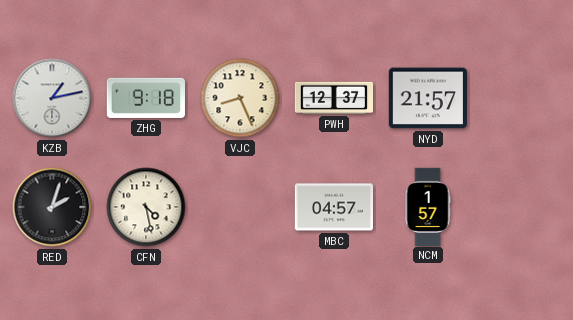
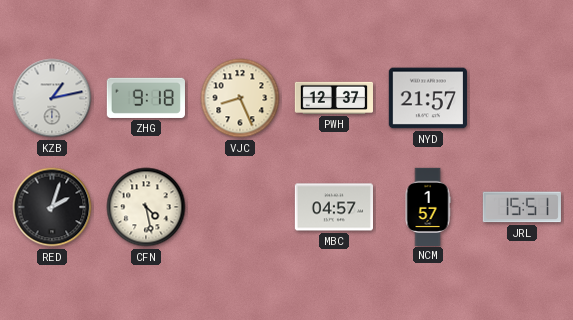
JRL: none -> 15:51 (522, 207)
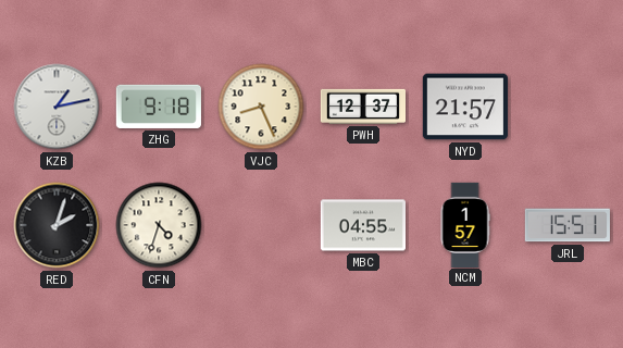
CFN: 4:28 -> 4:33 (159, 225)
MBC: 04:57 -> 04:55 (362, 225)
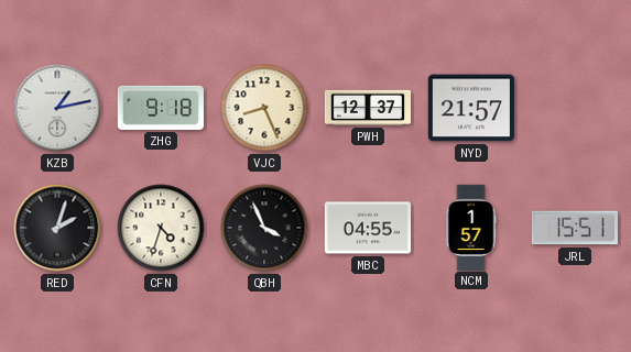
QBH: none -> 3:56 (264, 228)
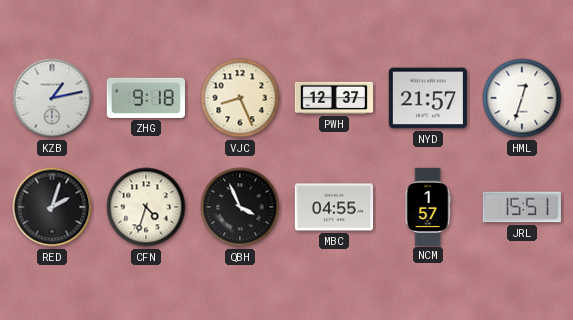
HML: none -> 12:33 (522, 98)
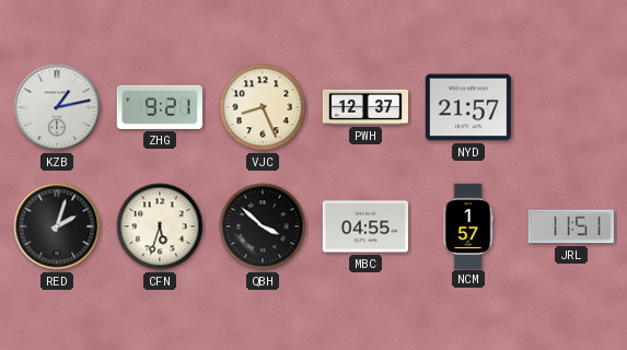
ZHG: 9:18 -> 9:21 (160, 107)
HML: 12:33 -> none (522, 98)
CFN: 4:33 -> 5:33 (160, 226)
QBH: 3:56 -> 3:52 (263, 226)
JRL: 15:51 -> 11:51 (571, 226)
